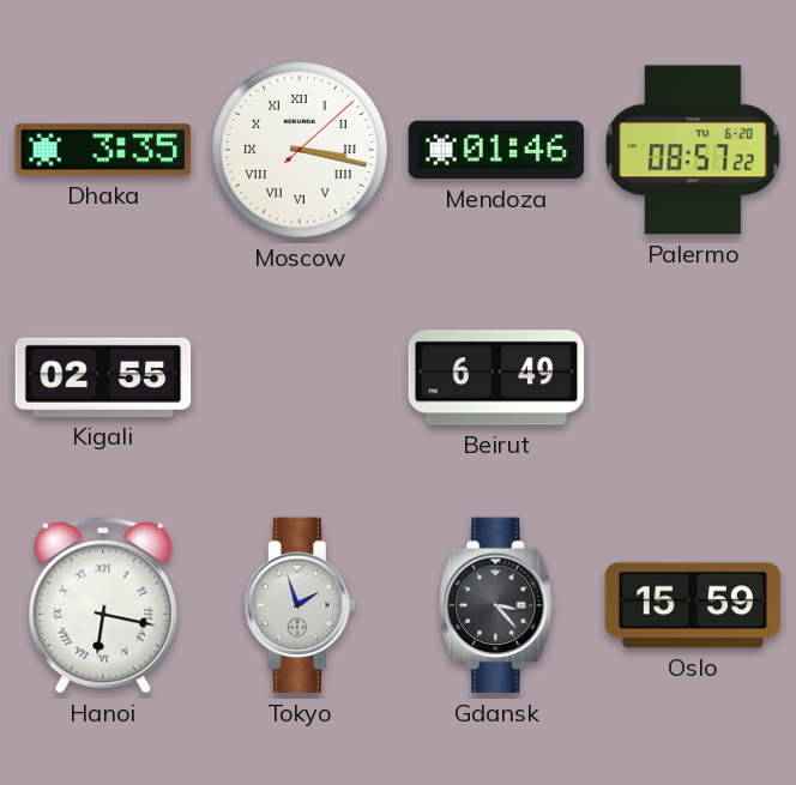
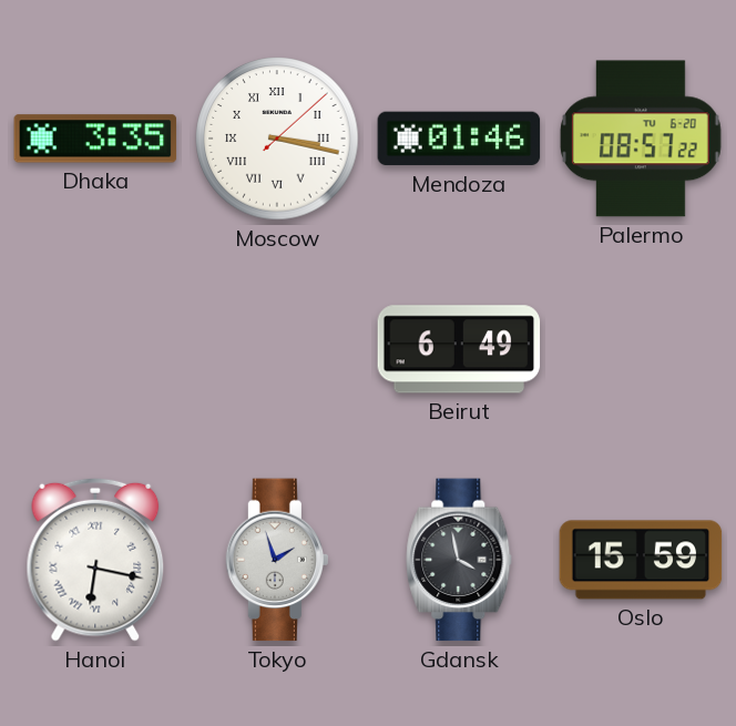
Kigali: 02:55 -> none (103, 378)
Gdansk: 3:23 -> 3:58 (459, 560)
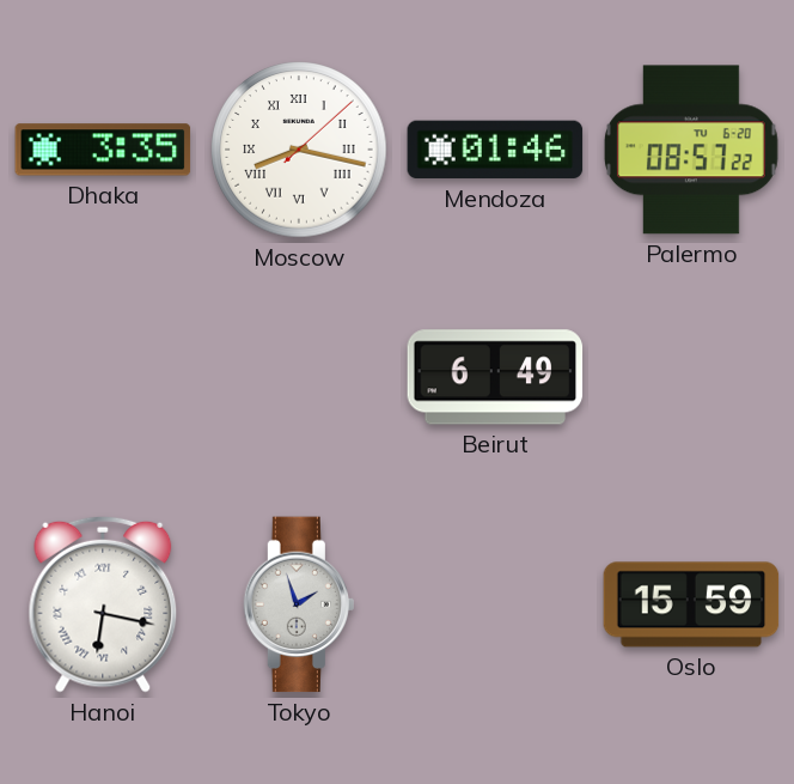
Moscow: 3:17 -> 8:17 (299, 150)
Gdansk: 3:58 -> none (459, 560)
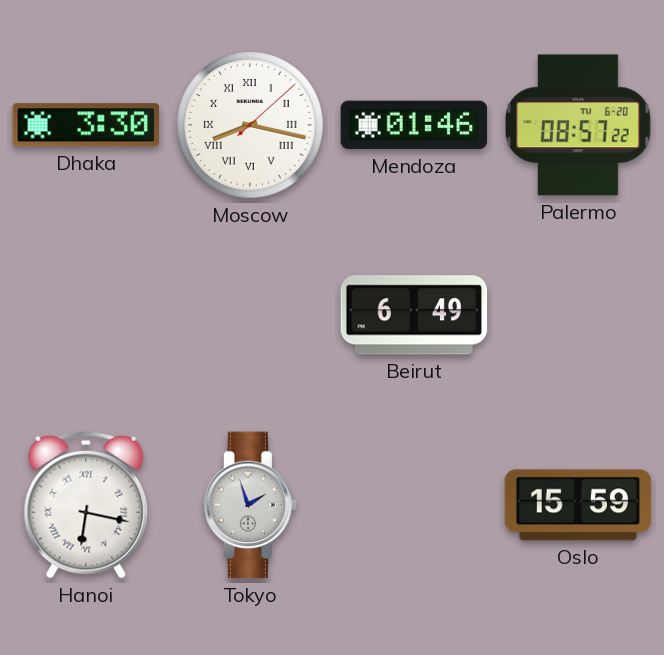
Dhaka: 3:35 -> 3:30 (86, 125)
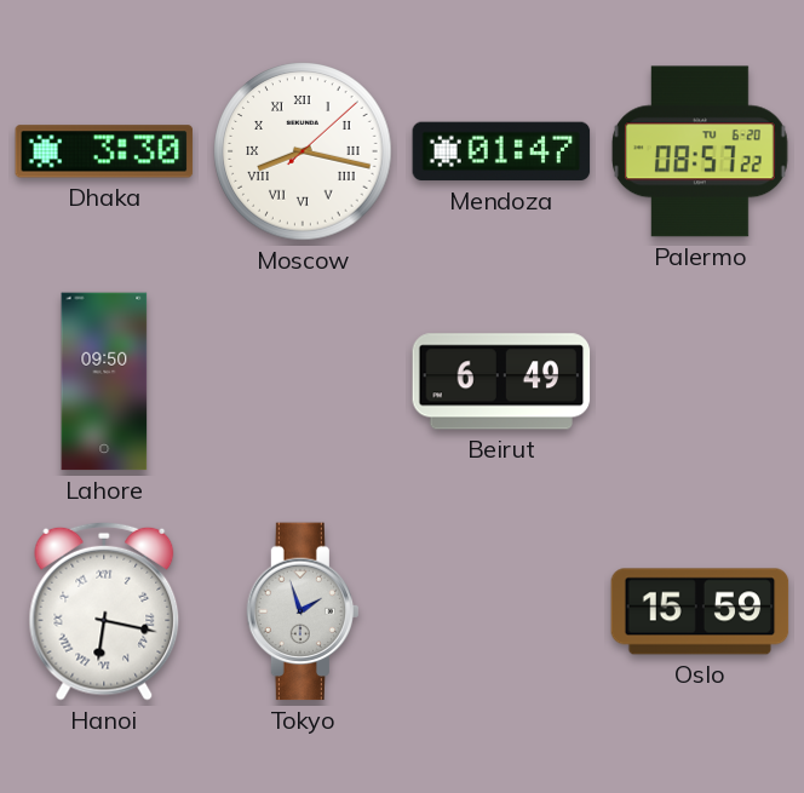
Mendoza: 01:46 -> 01:47 (501, 151)
Lahore: none -> 09:50 (104, 381)
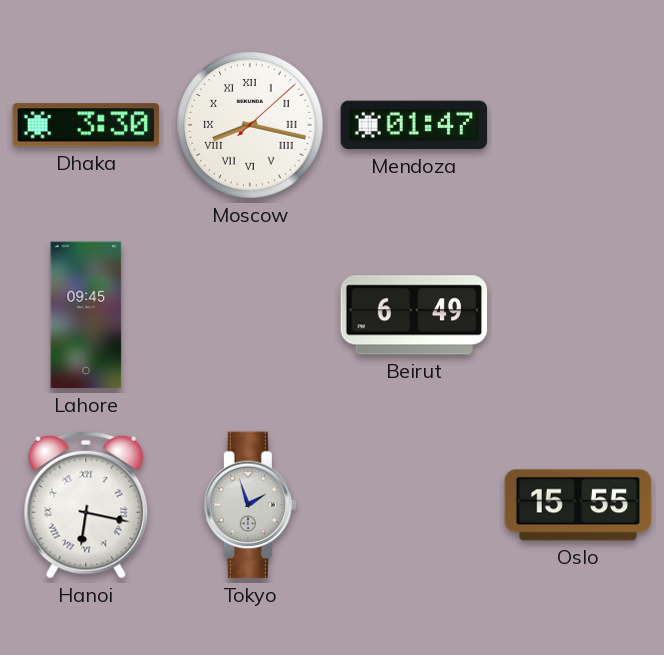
Palermo: 08:57 -> none (700, 151)
Lahore: 09:50 -> 09:45 (86, 315)
Oslo: 15:59 -> 15:55 (578, 505)
